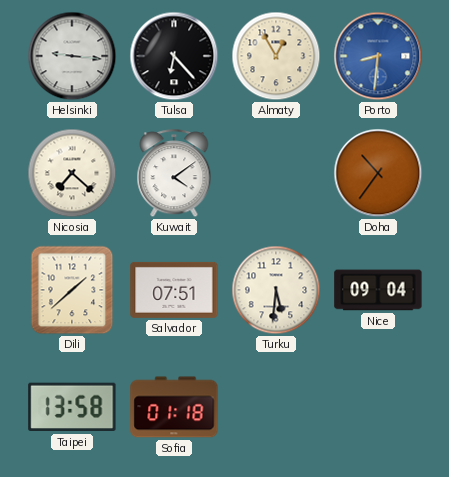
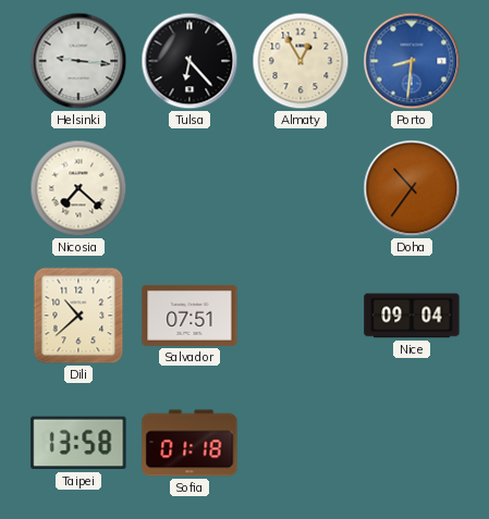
Kuwait: 4:09 -> none (174, 174)
Dili: 1:38 -> 10:38 (78, 316)
Turku: 5:31 -> none (276, 290)
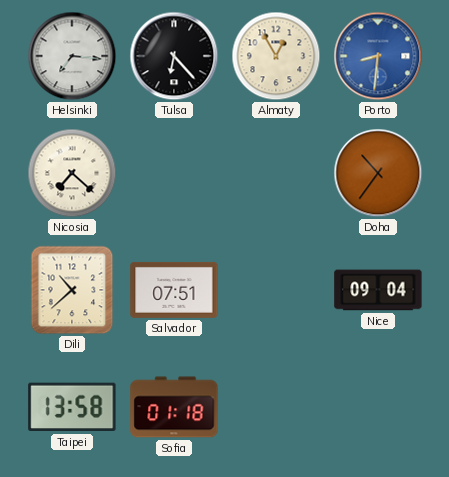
Helsinki: 9:16 -> 7:16 (72, 56)
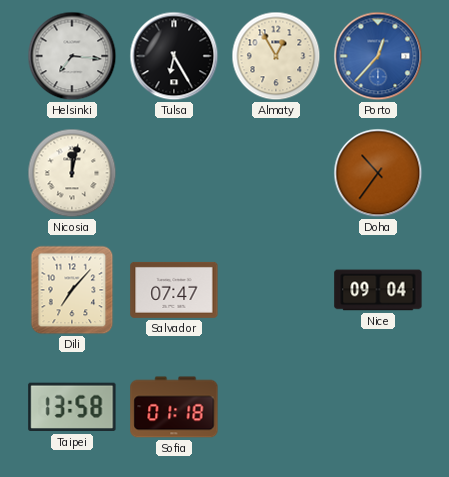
Tulsa: 6:23 -> 6:25 (174, 56)
Porto: 8:31 -> 12:37 (378, 56)
Nicosia: 7:22 -> 12:02 (72, 173)
Dili: 10:38 -> 7:07 (72, 290)
Salvador: 07:51 -> 07:47 (174, 290)
